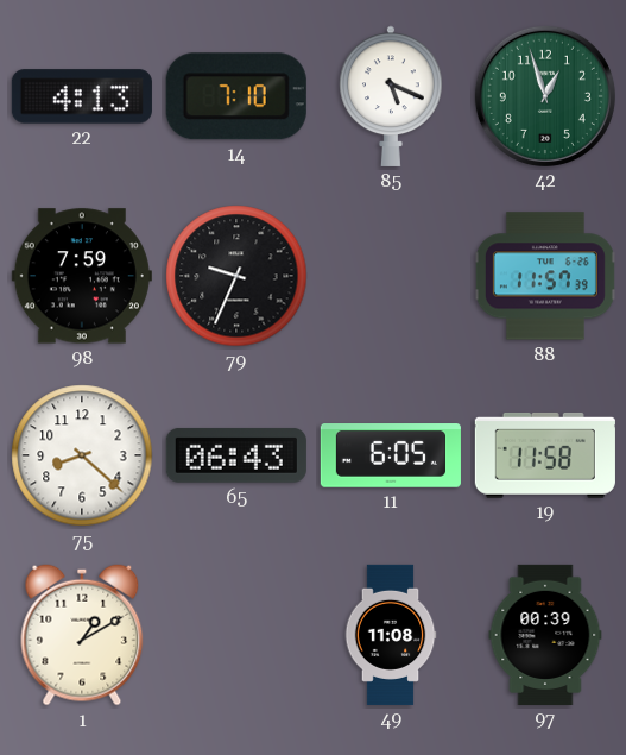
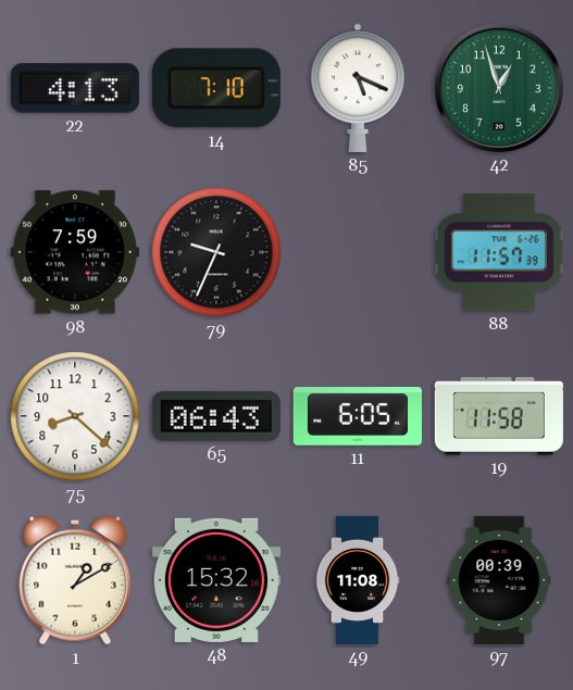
48: none -> 15:32 (216, 580)
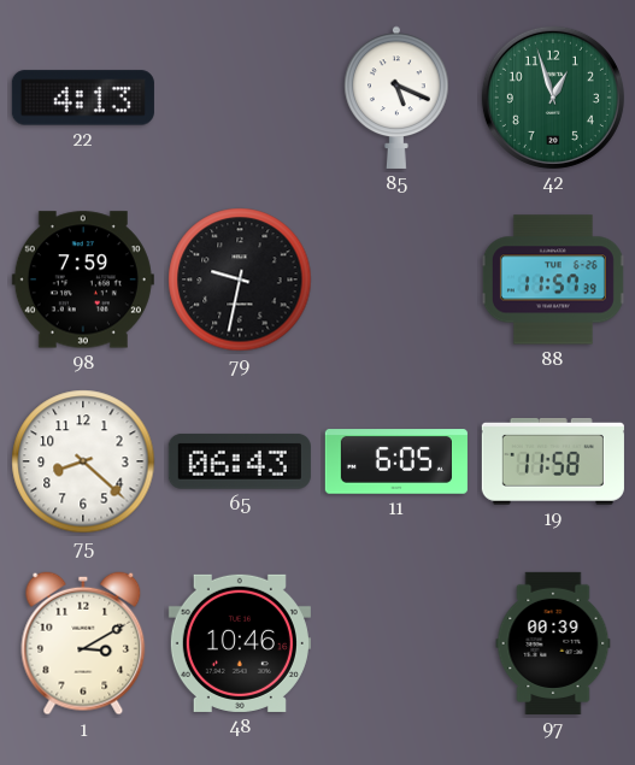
14: 7:10 -> none (216, 88)
79: 9:34 -> 9:32 (240, 279)
1: 1:10 -> 3:10 (83, 643)
48: 15:32 -> 10:46 (240, 643)
49: 11:08 -> none (358, 580)
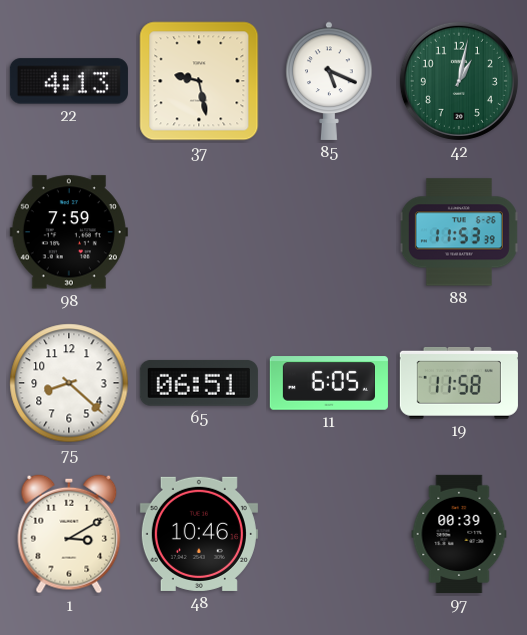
37: none -> 9:28 (199, 81)
42: 12:57 -> 1:02 (459, 81)
79: 9:32 -> none (240, 279)
88: 11:57 -> 11:53 (459, 232)
65: 06:43 -> 06:51 (199, 383)
